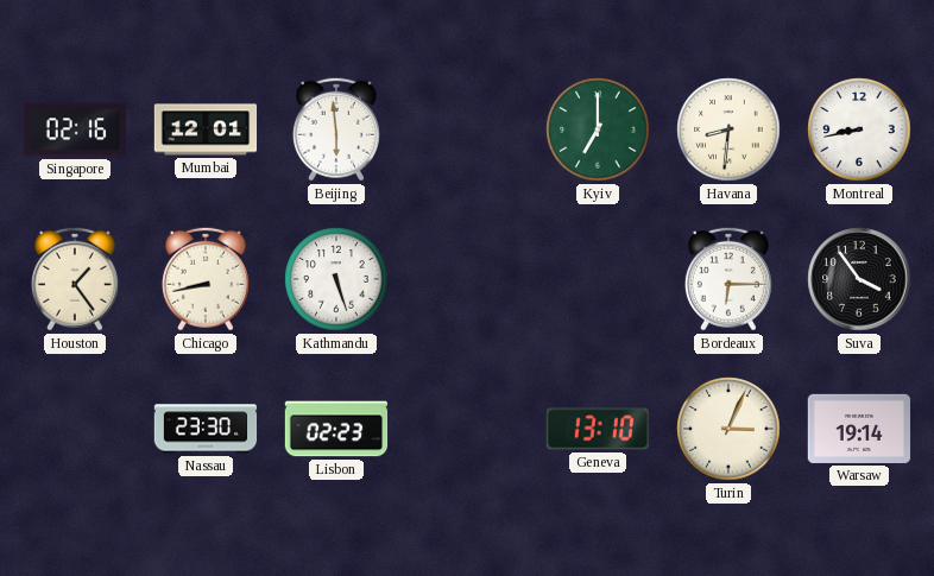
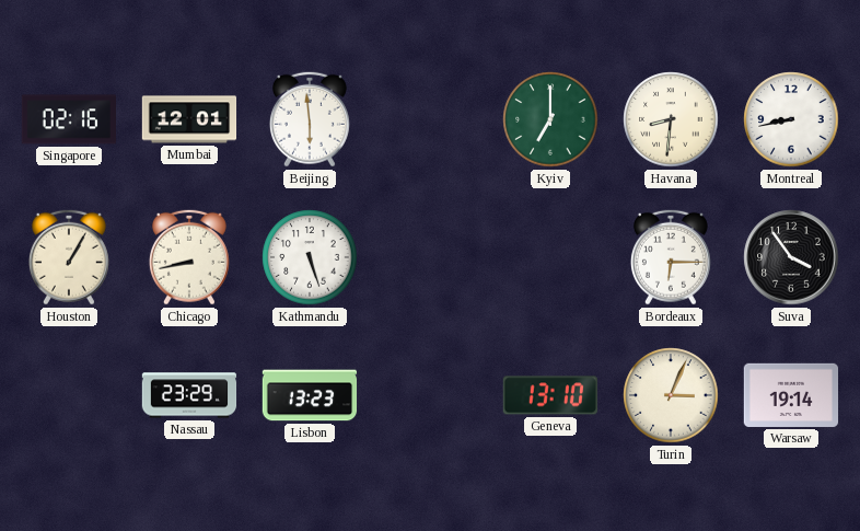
Houston: 1:24 -> 1:05 (69, 257)
Nassau: 23:30 -> 23:29 (189, 395)
Lisbon: 02:23 -> 13:23 (310, 395)
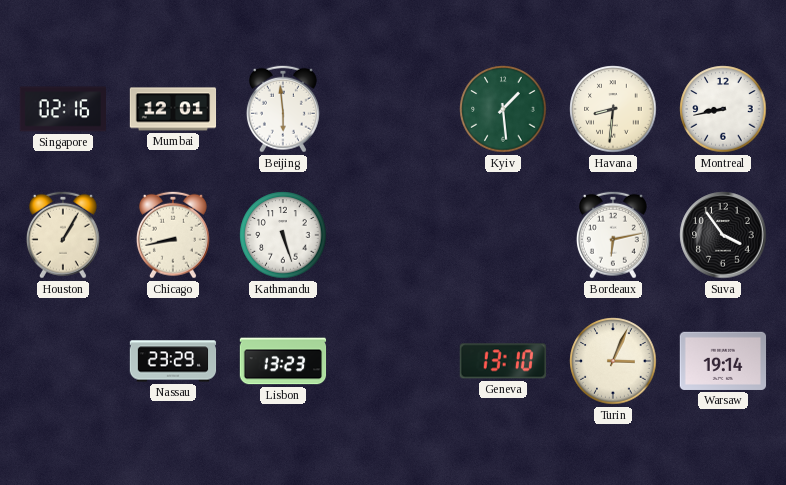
Kyiv: 7:00 -> 1:29 (503, 109)
Bordeaux: 6:15 -> 6:13 (613, 235)
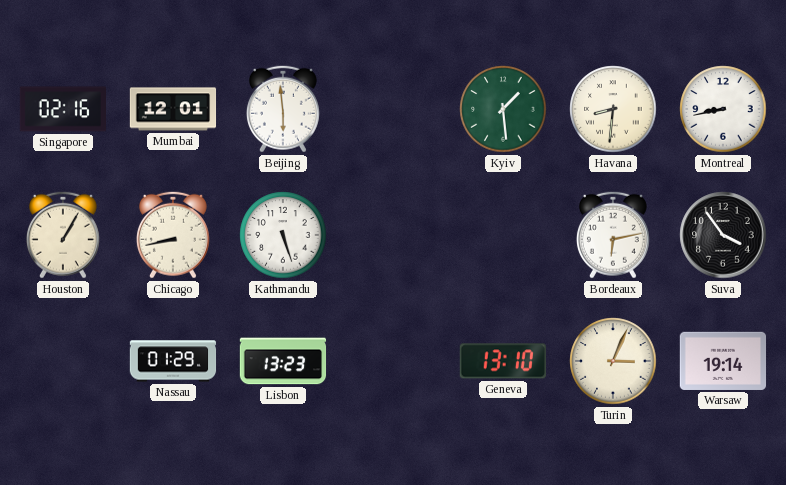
Nassau: 23:29 -> 01:29 (173, 361)
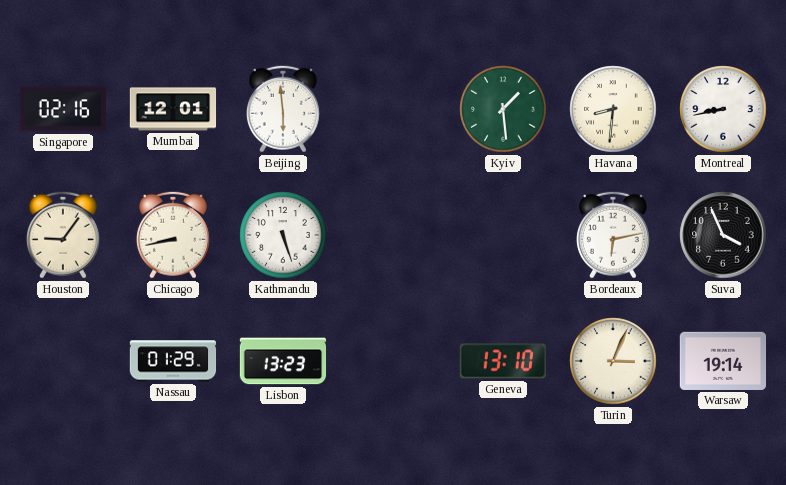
Houston: 1:05 -> 9:06 (63, 235)
Suva: 3:54 -> 3:56 (723, 235)
